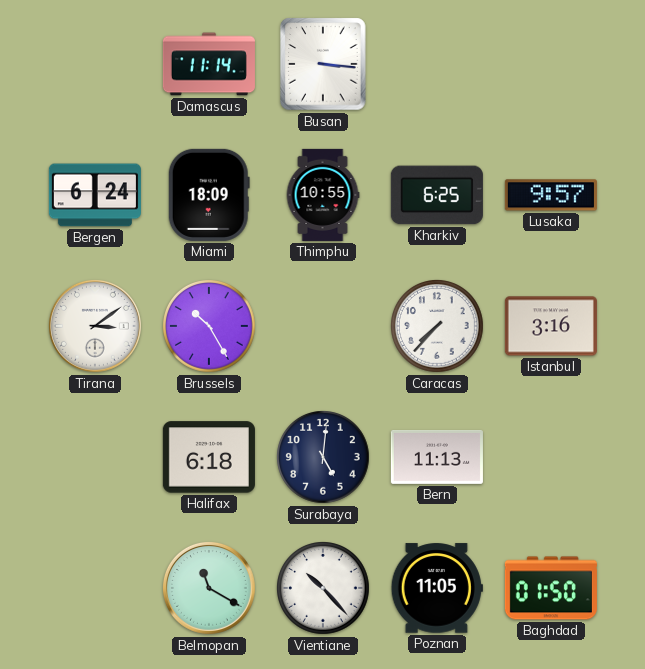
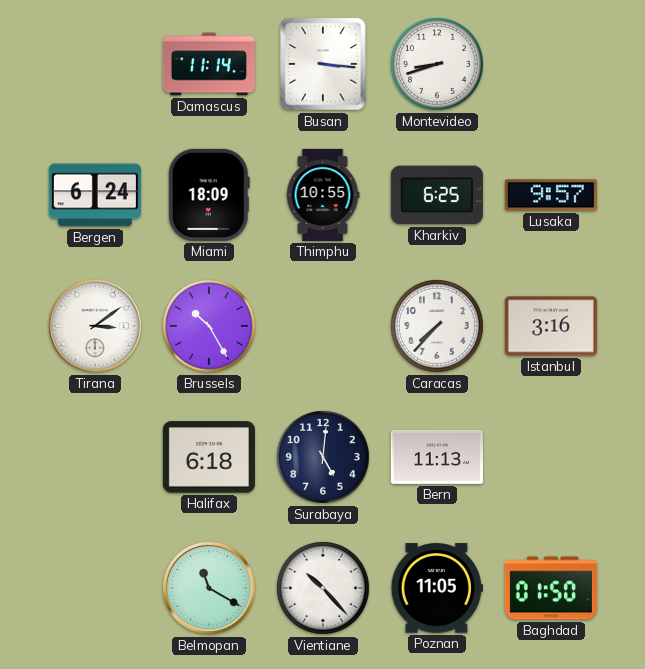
Montevideo: none -> 8:42 (438, 65)
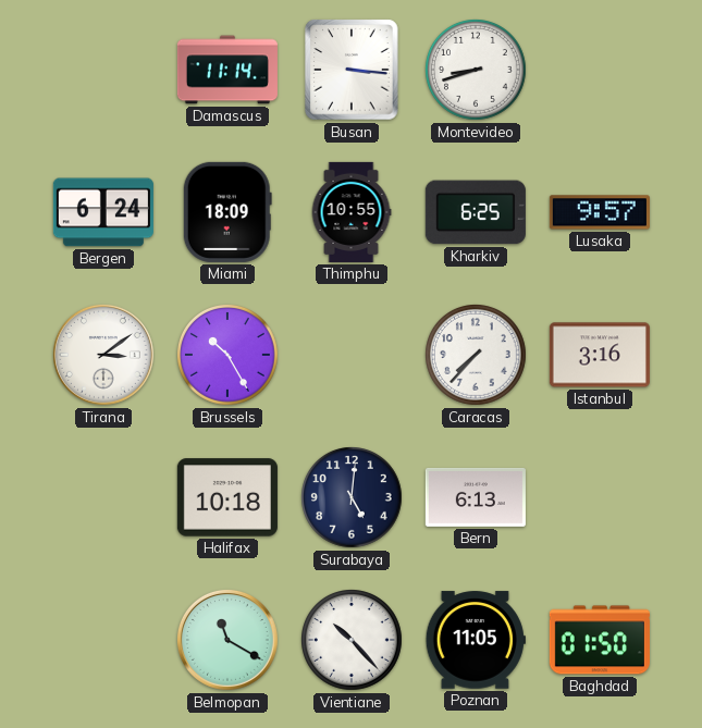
Halifax: 6:18 -> 10:18 (227, 497)
Bern: 11:13 -> 6:13 (476, 497)
